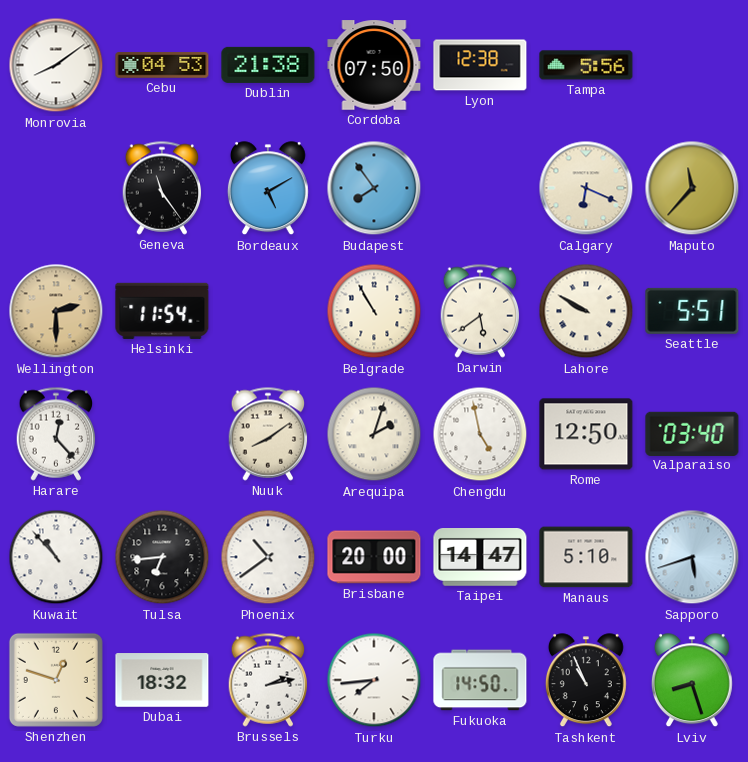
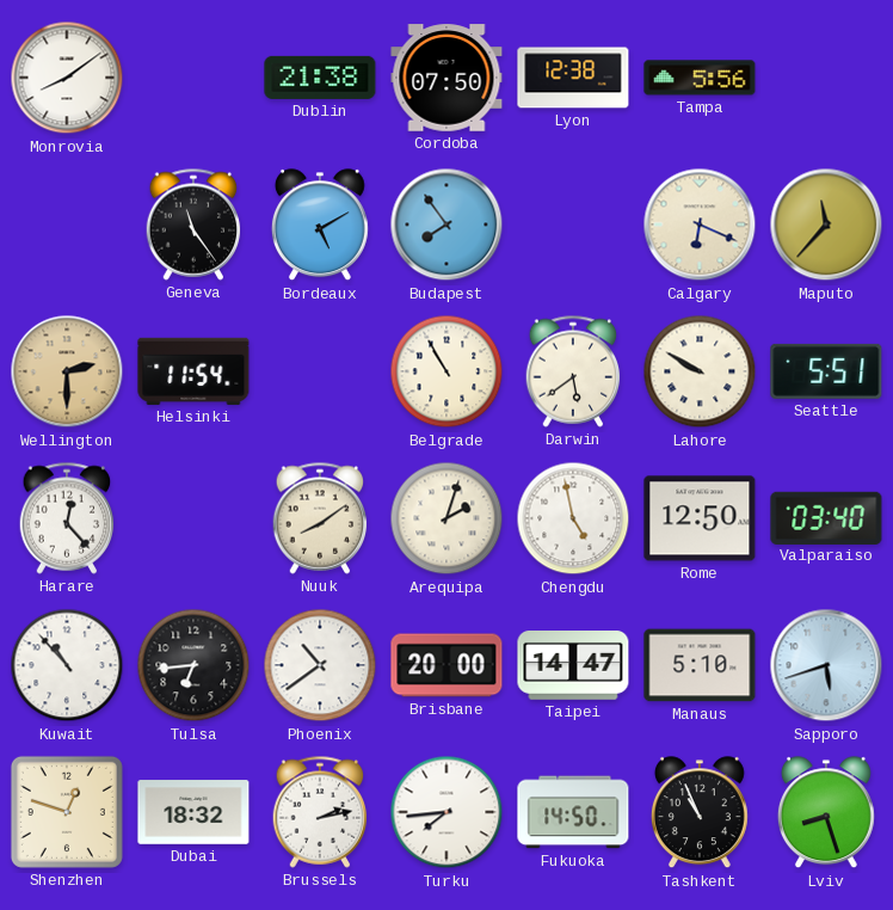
Cebu: 04:53 -> none (162, 65)
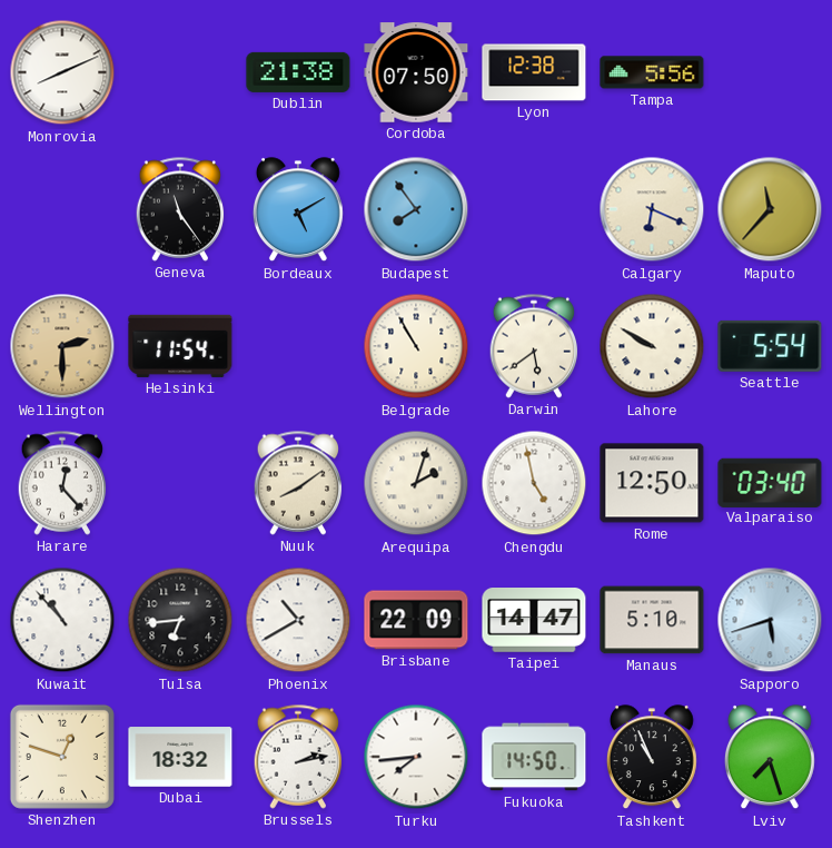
Monrovia: 8:09 -> 8:11 (62, 72)
Seattle: 5:51 -> 5:54 (770, 346)
Phoenix: 10:39 -> 10:40 (298, 620)
Brisbane: 20:00 -> 22:09 (416, 620)
Lviv: 8:27 -> 7:27 (770, 758)
